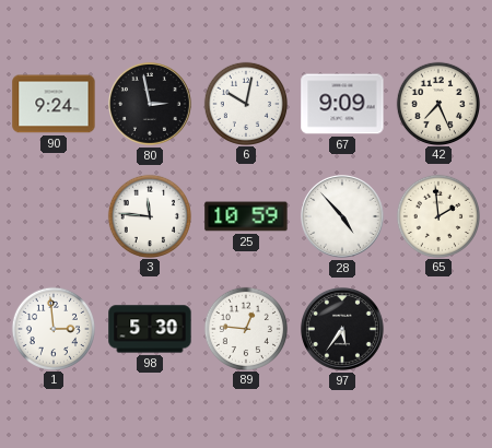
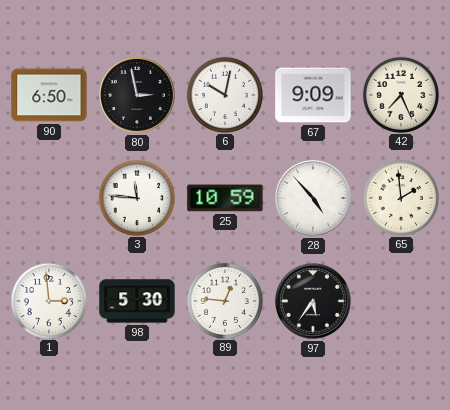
90: 9:24 -> 6:50 (49, 95)
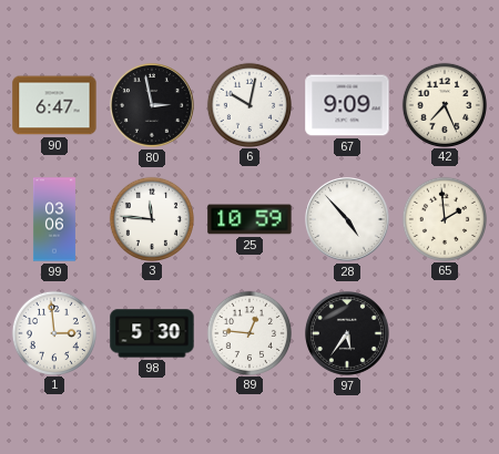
90: 6:50 -> 6:47 (54, 105)
99: none -> 03:06 (54, 219)
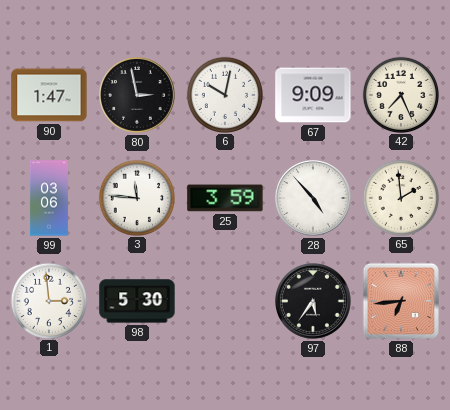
90: 6:47 -> 1:47 (49, 95)
25: 10:59 -> 3:59 (225, 198)
89: 12:46 -> none (248, 332)
88: none -> 6:44 (401, 301)
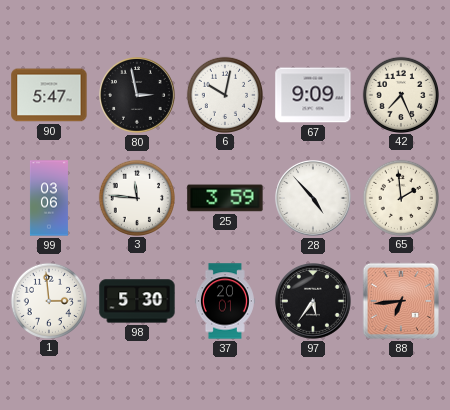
90: 1:47 -> 5:47 (49, 95)
37: none -> 20:01 (225, 301)
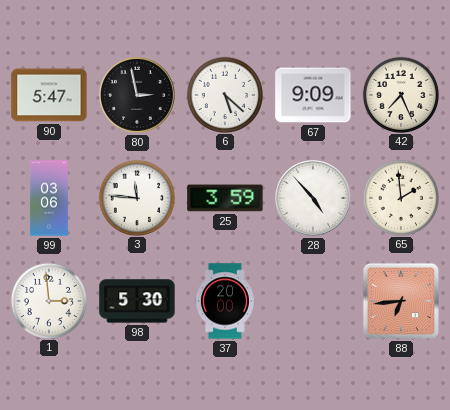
6: 10:02 -> 5:22 (224, 94)
37: 20:01 -> 20:00 (225, 301)
97: 5:36 -> none (314, 302)
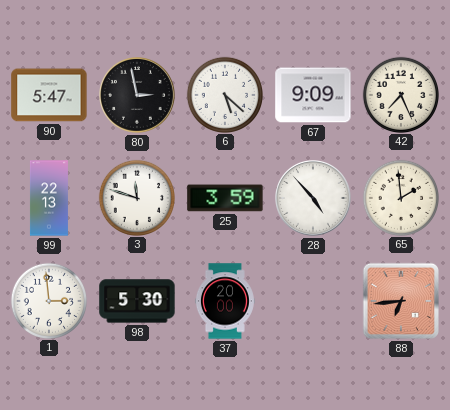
99: 03:06 -> 22:13 (49, 198)
3: 11:46 -> 11:48 (136, 197)
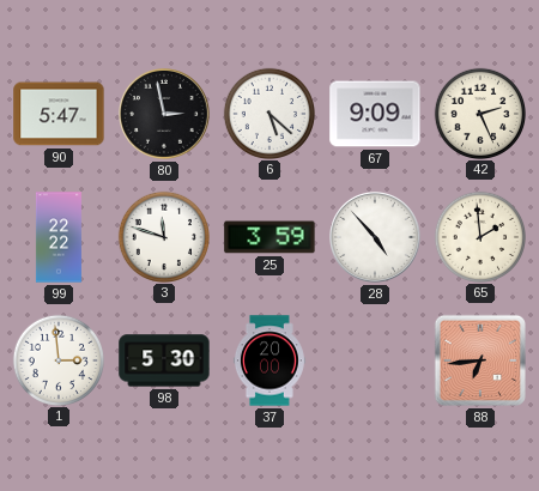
42: 7:26 -> 2:26 (479, 113)
99: 22:13 -> 22:22 (59, 237)
